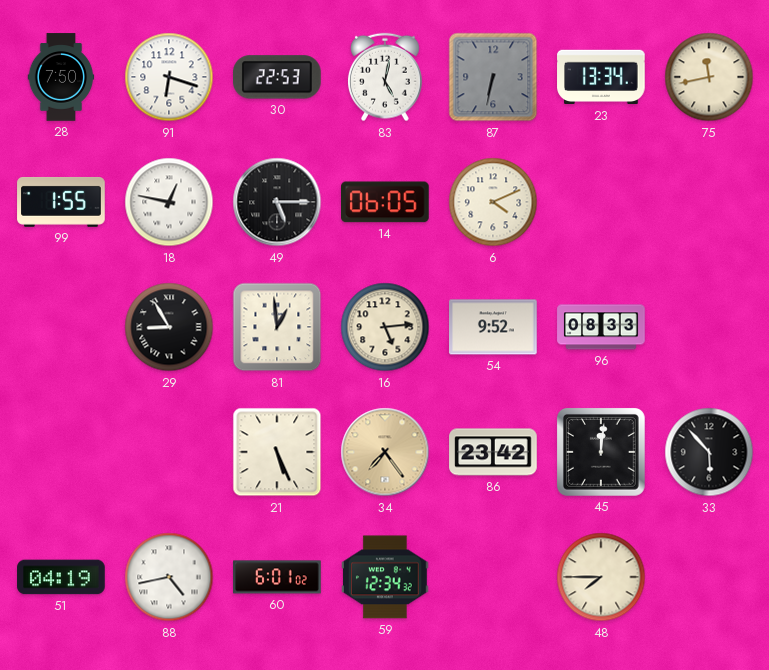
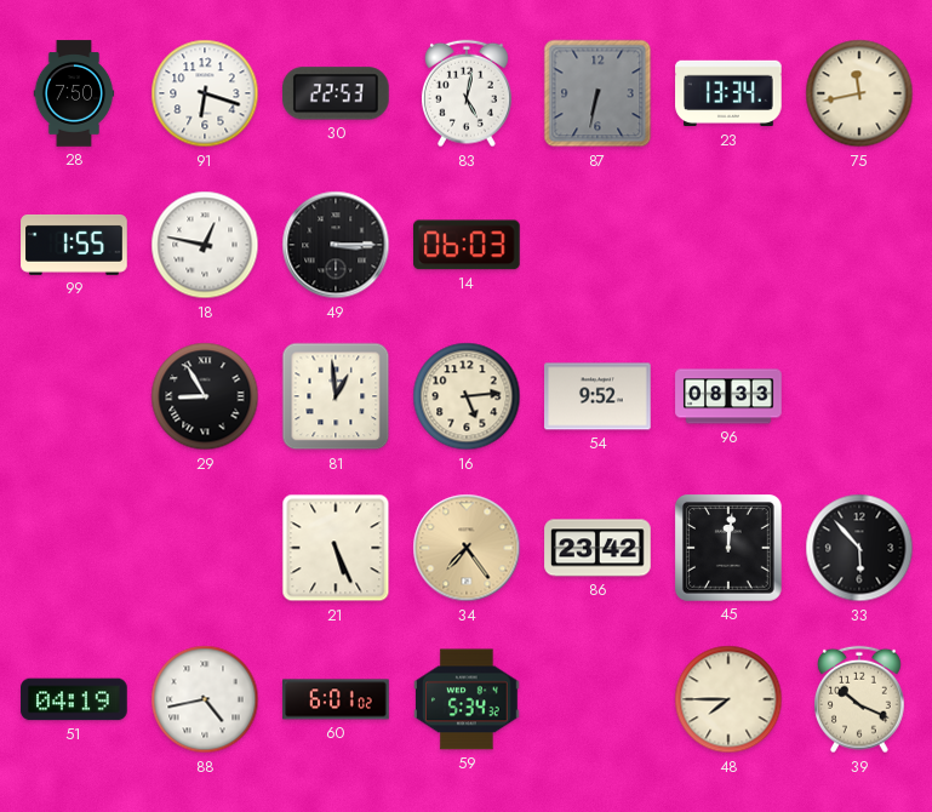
49: 5:15 -> 3:15 (336, 245)
14: 06:05 -> 06:03 (468, 245)
6: 4:11 -> none (493, 202)
59: 12:34 -> 5:34 (467, 699)
39: none -> 10:19 (859, 699)
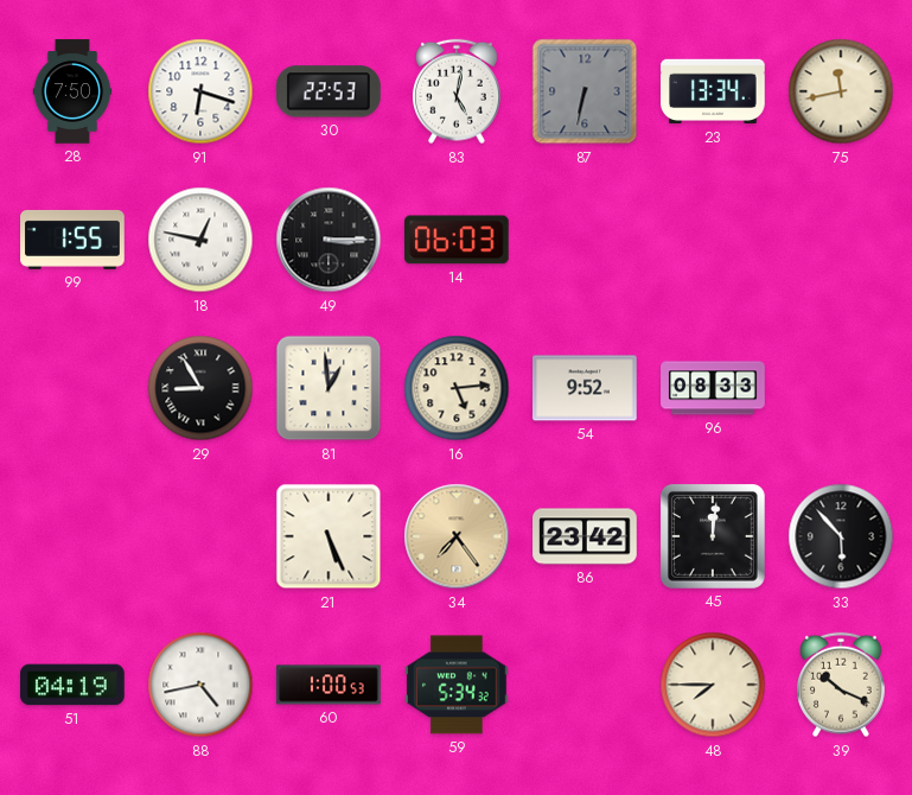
60: 6:01 -> 1:00 (329, 685)
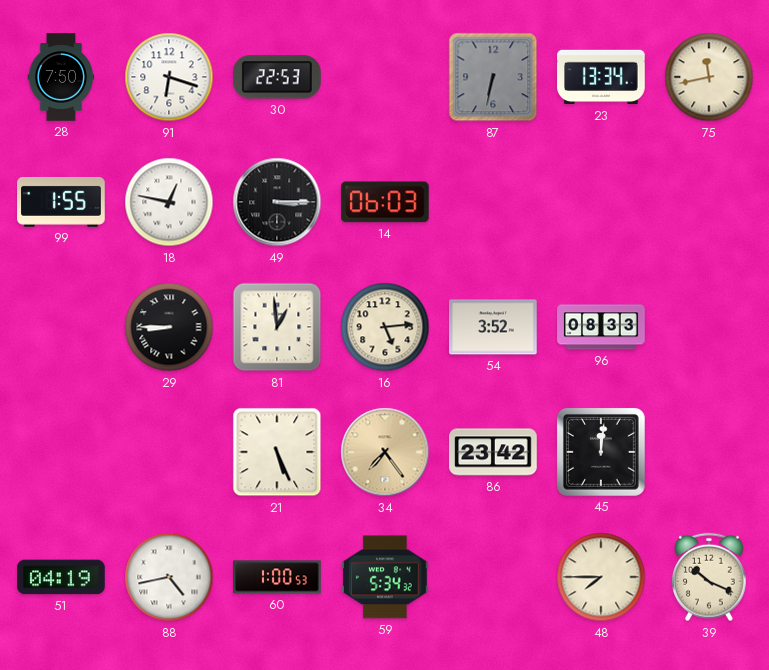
83: 5:02 -> none (457, 91)
29: 8:55 -> 8:45 (169, 327)
54: 9:52 -> 3:52 (493, 327)
33: 5:53 -> none (841, 536)
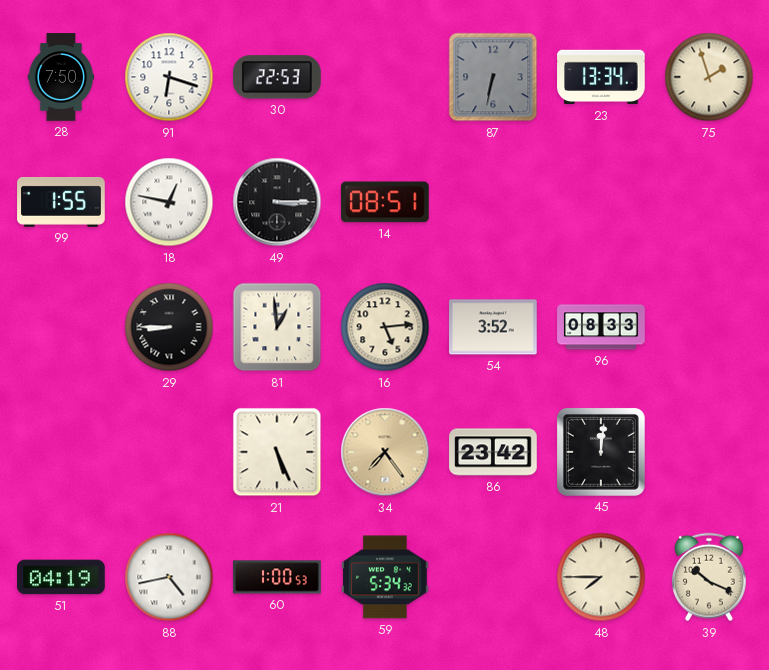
75: 11:43 -> 1:57 (709, 77)
14: 06:03 -> 08:51 (386, 202)
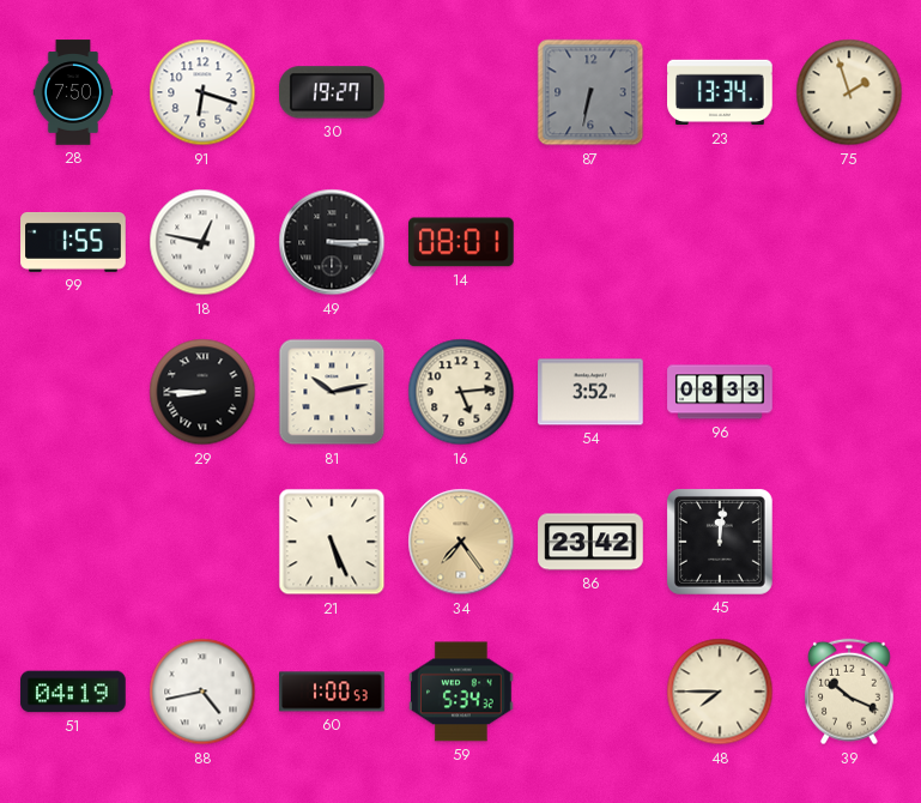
30: 22:53 -> 19:27 (333, 92)
14: 08:51 -> 08:01 (462, 242)
81: 12:59 -> 10:13 (332, 392)
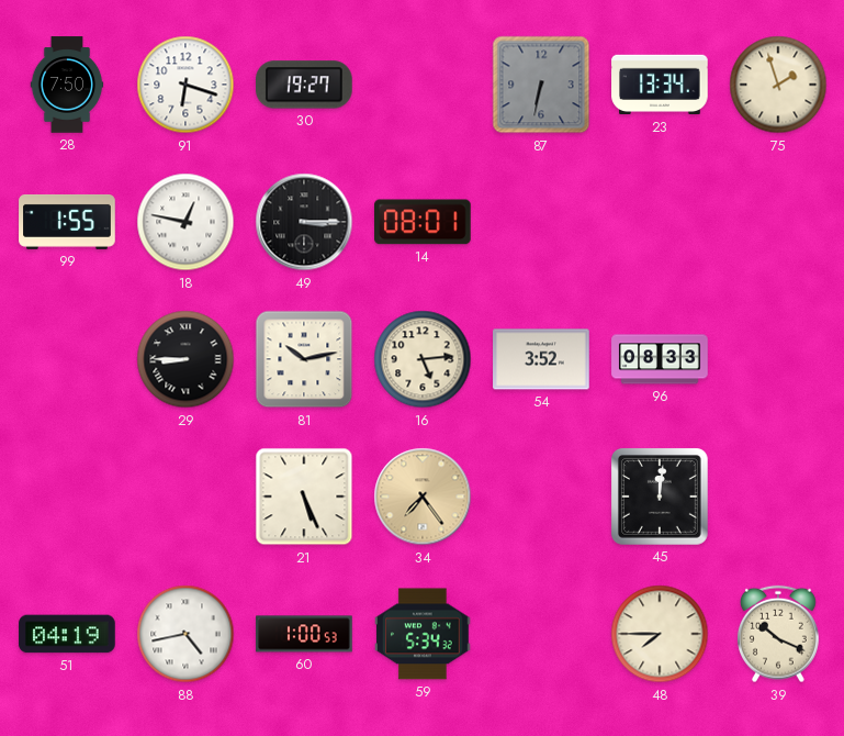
86: 23:42 -> none (590, 542)
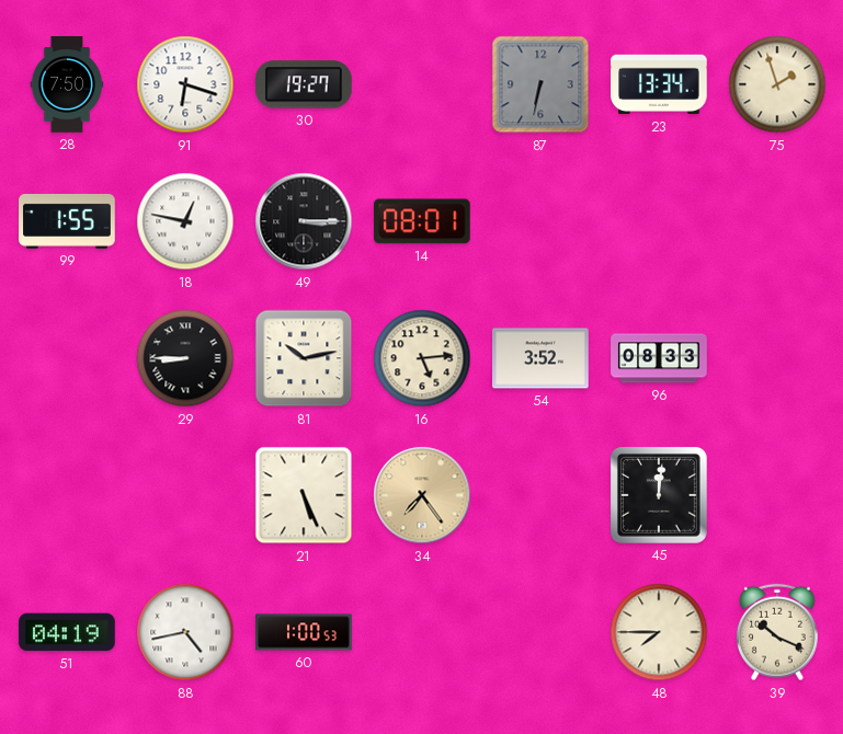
59: 5:34 -> none (423, 634)
